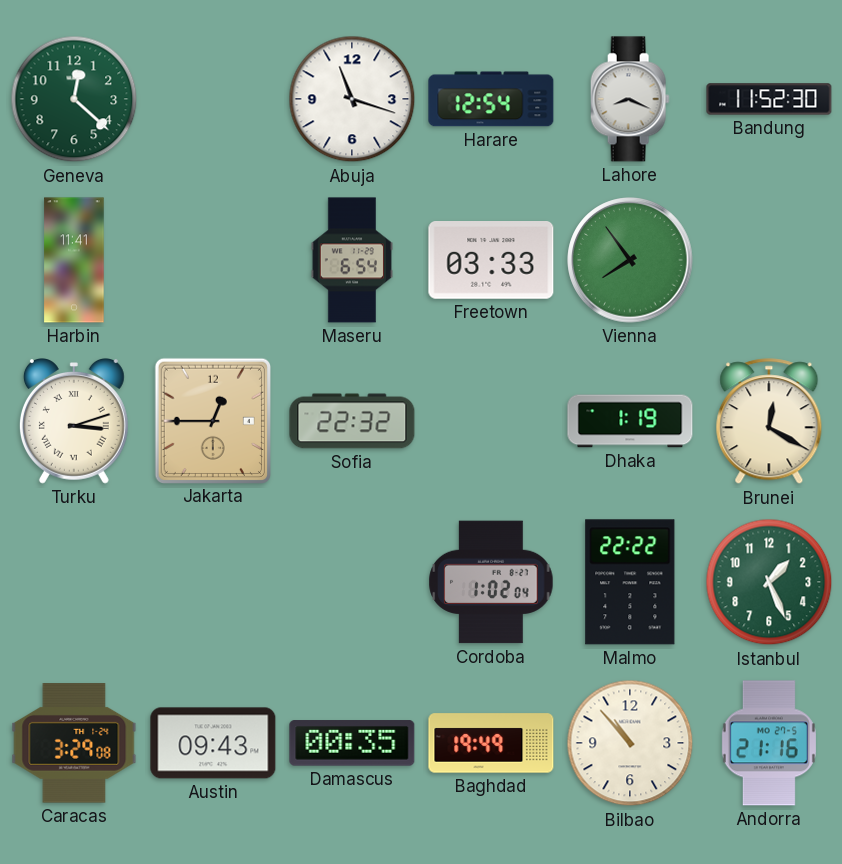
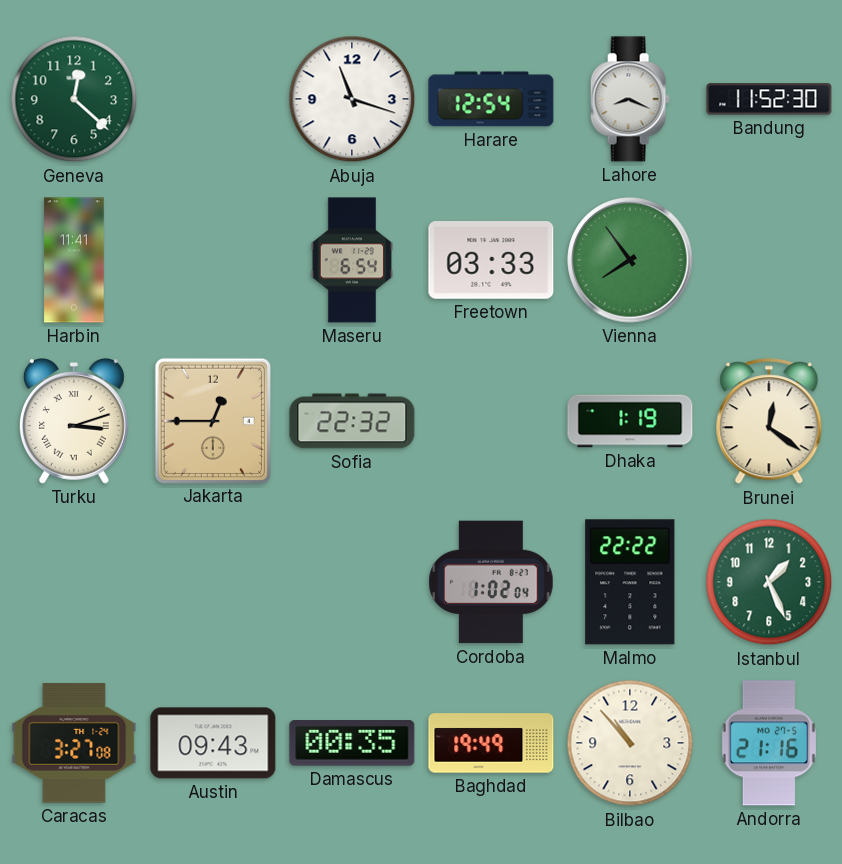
Brunei: 12:20 -> 12:21 (769, 422)
Caracas: 3:29 -> 3:27 (74, 743)
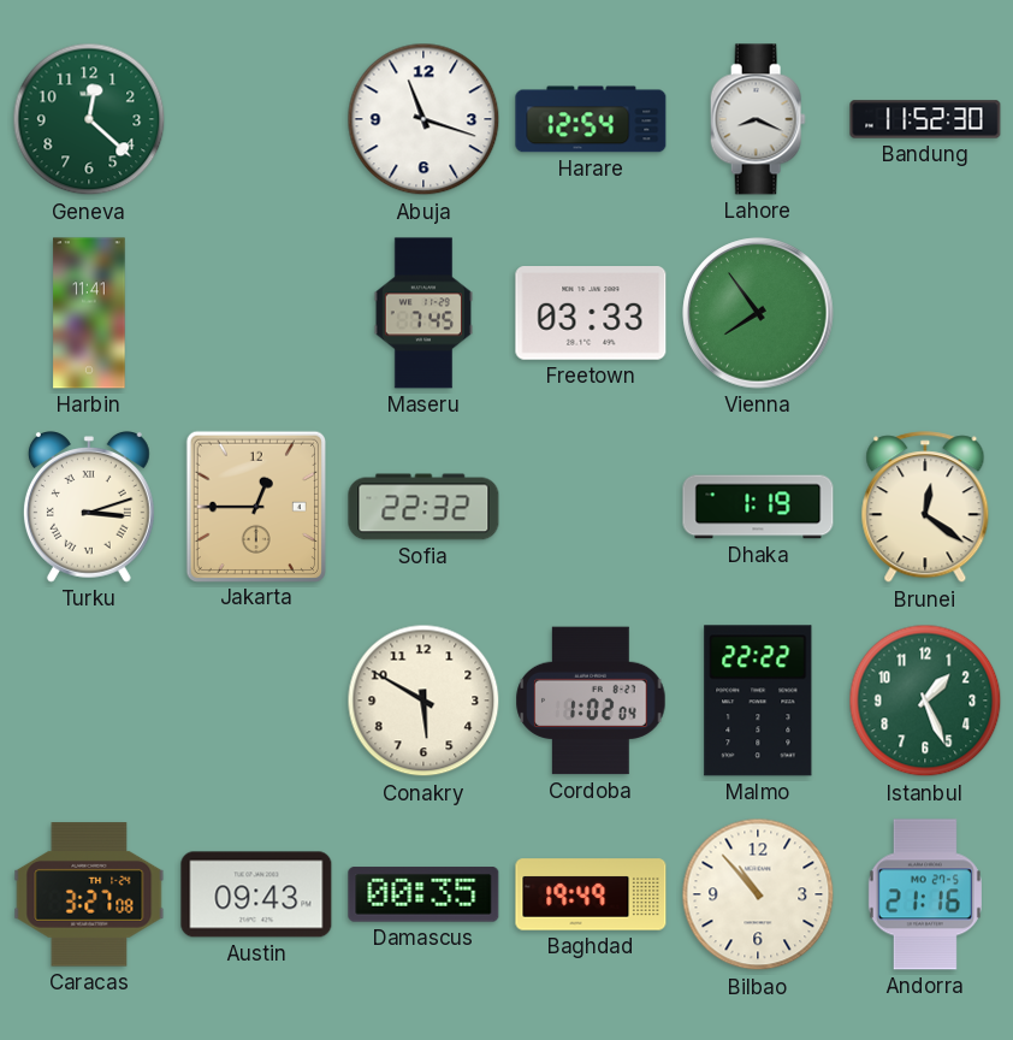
Maseru: 6:54 -> 7:45 (422, 313)
Conakry: none -> 5:50 (423, 701)
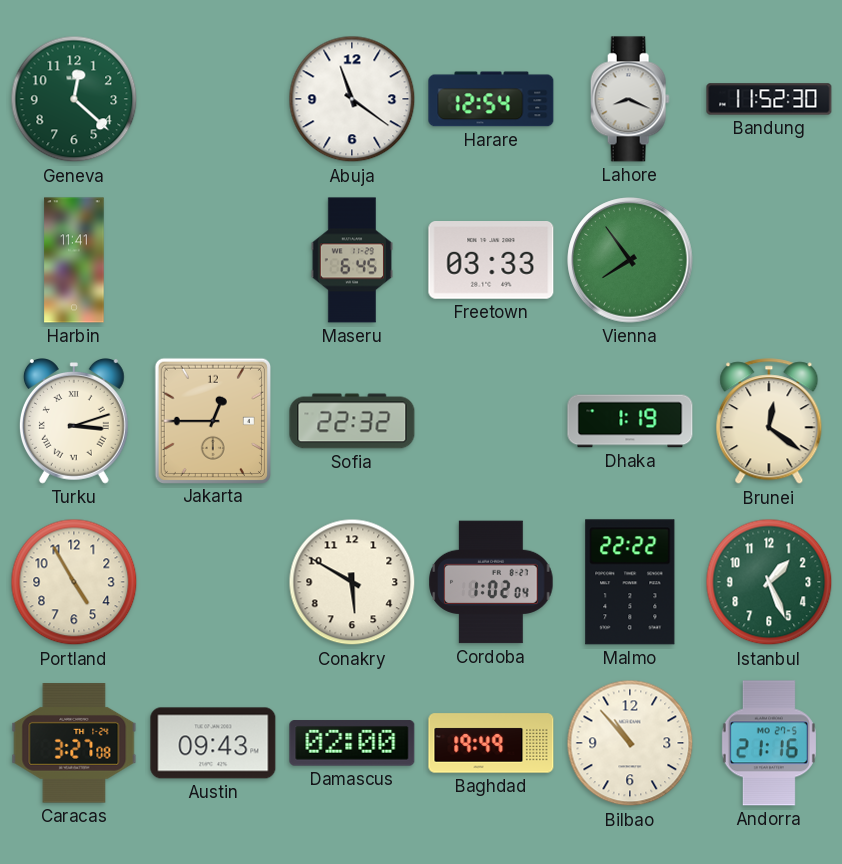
Abuja: 11:18 -> 11:21 (352, 99)
Maseru: 7:45 -> 6:45 (351, 260)
Portland: none -> 4:55 (74, 582)
Damascus: 00:35 -> 02:00 (352, 743)
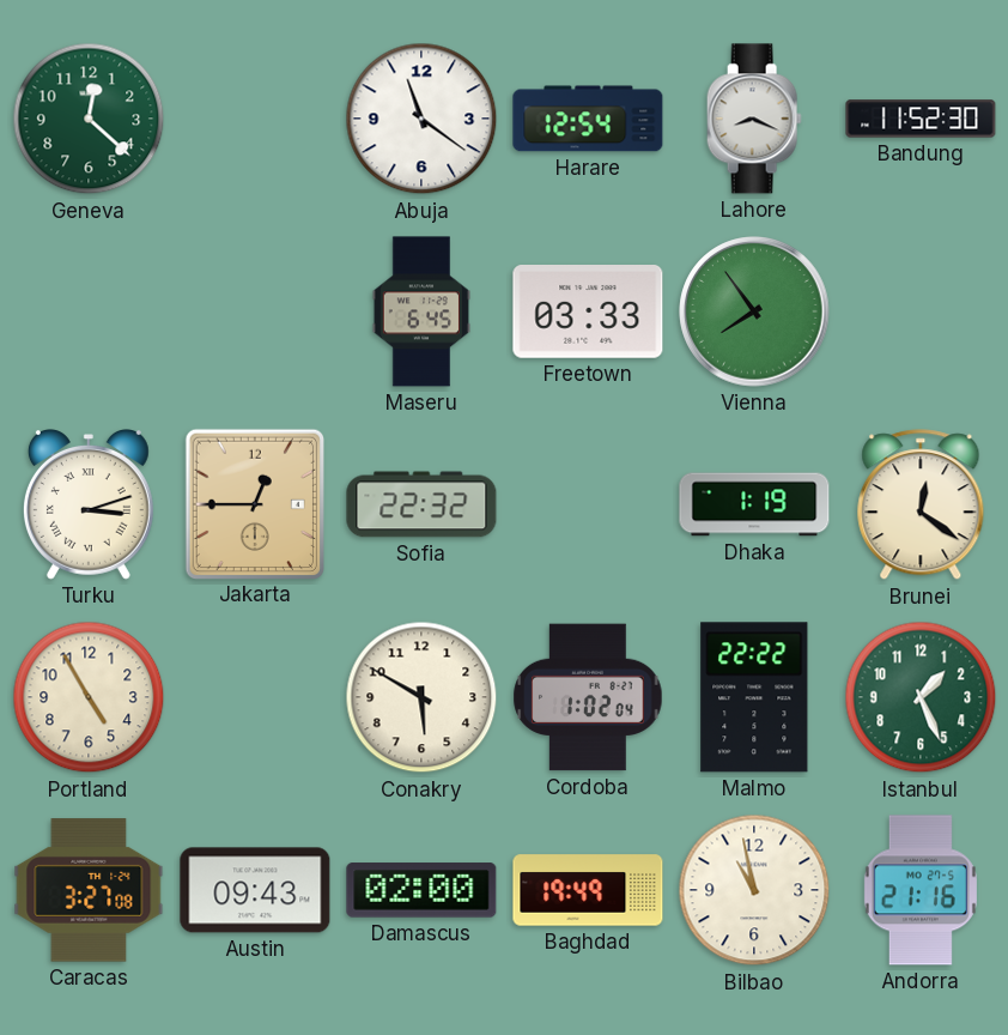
Harbin: 11:41 -> none (74, 260)
Bilbao: 10:53 -> 10:58 (754, 890)
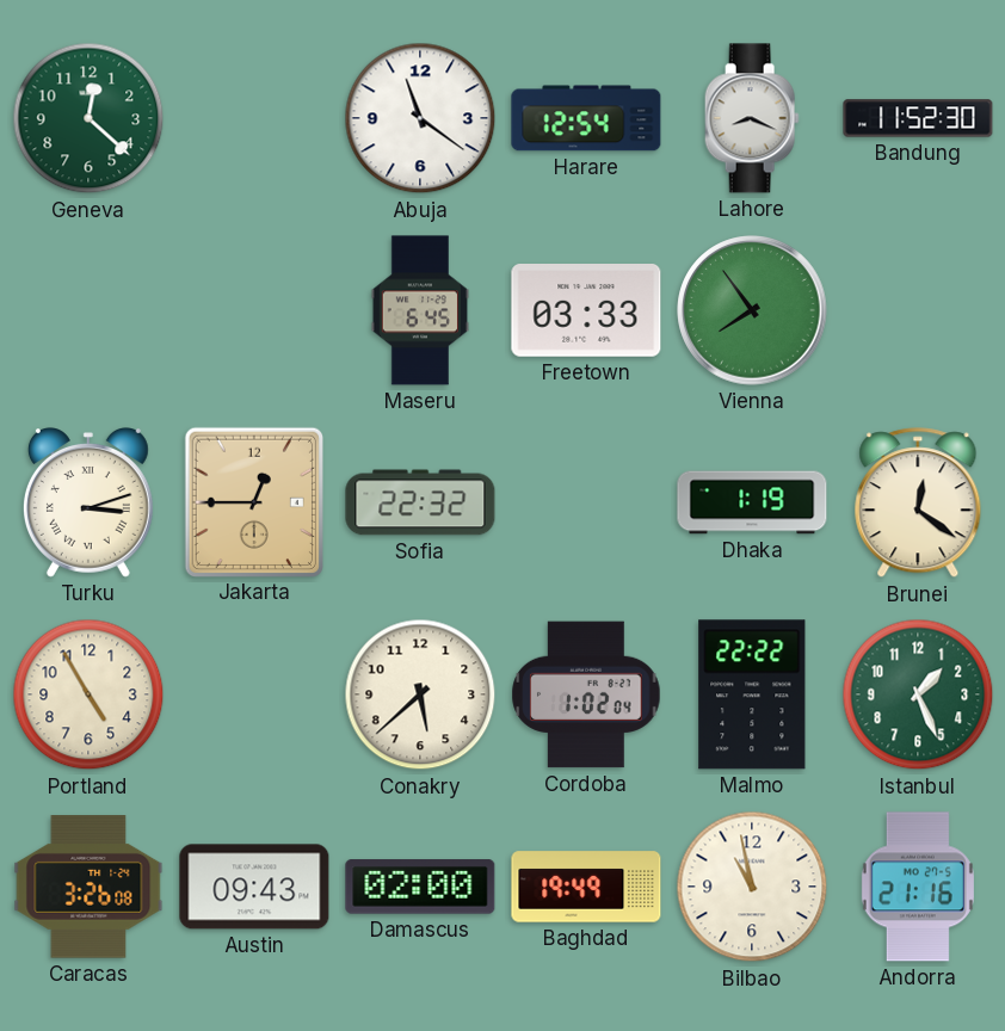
Conakry: 5:50 -> 5:38 (420, 694)
Caracas: 3:27 -> 3:26 (88, 887)
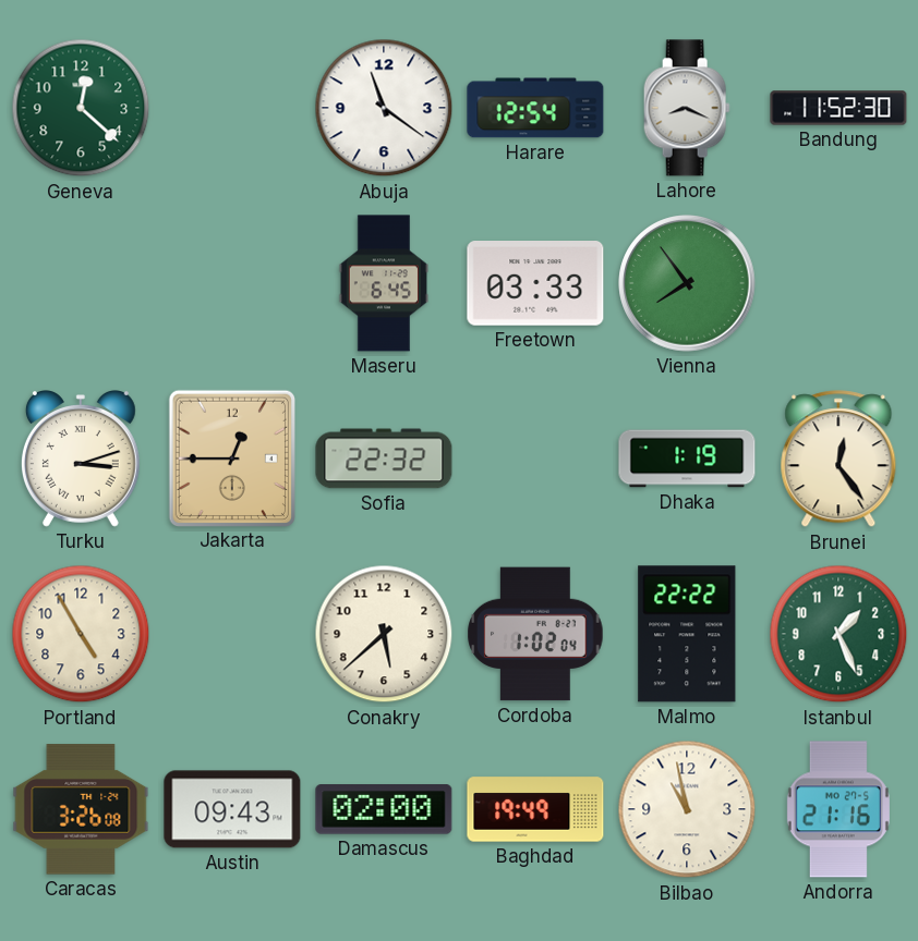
Brunei: 12:21 -> 12:24 (838, 460)
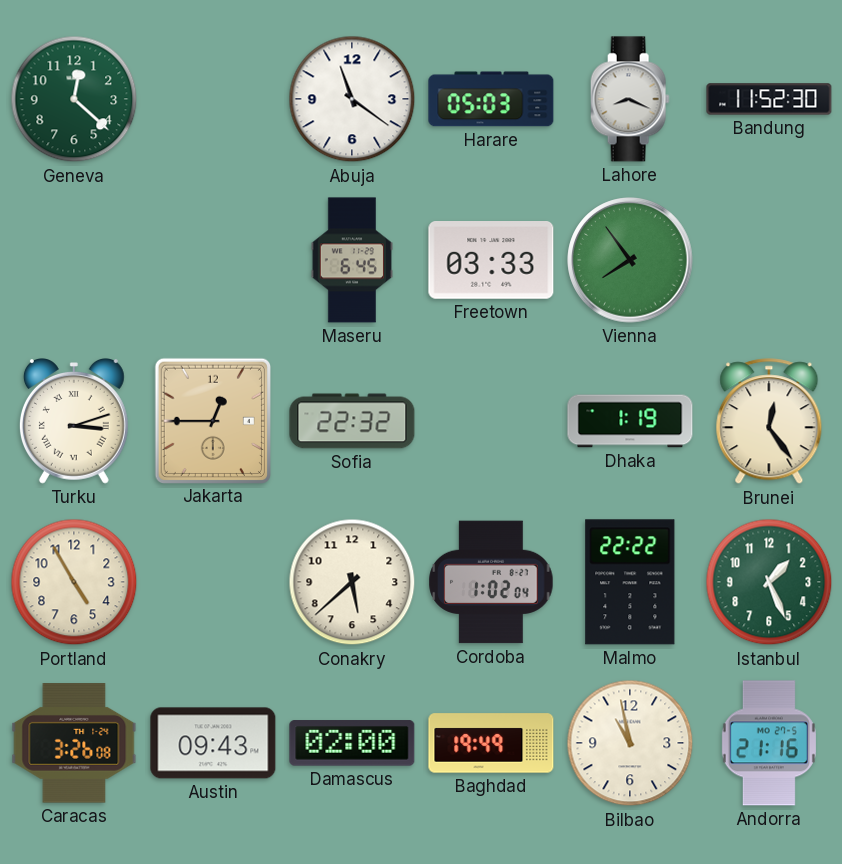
Harare: 12:54 -> 05:03 (491, 99)
